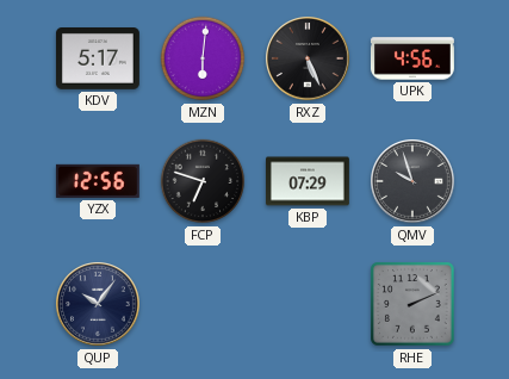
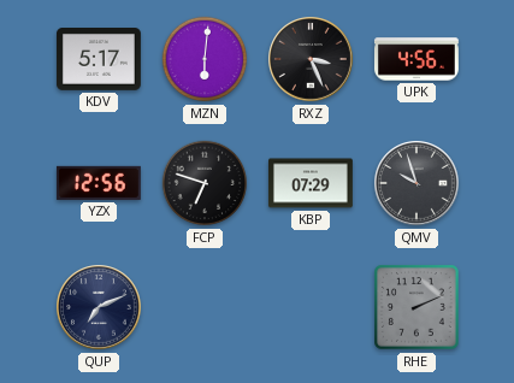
RXZ: 5:26 -> 3:26 (312, 60)
QUP: 10:06 -> 7:11 (100, 308)
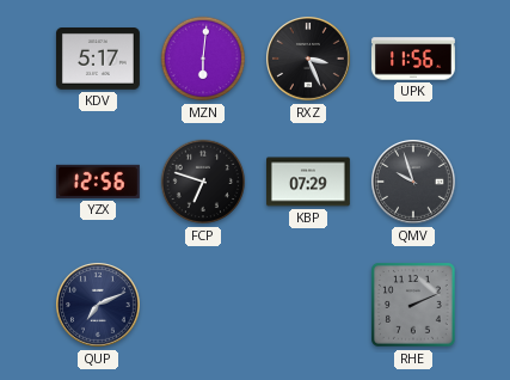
UPK: 4:56 -> 11:56 (413, 59)
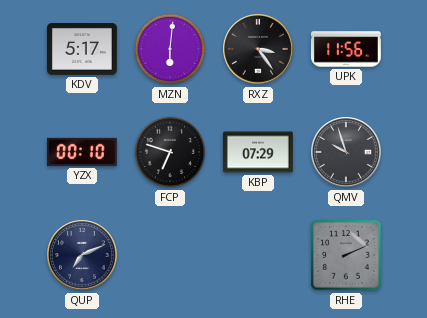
RXZ: 3:26 -> 3:24 (259, 50)
YZX: 12:56 -> 00:10 (82, 152)
